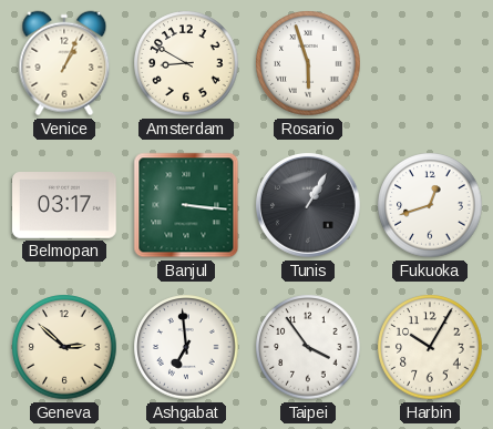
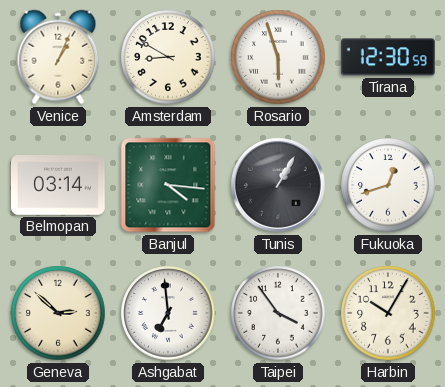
Tirana: none -> 12:30 (388, 57)
Belmopan: 03:17 -> 03:14 (59, 185)
Banjul: 3:16 -> 4:16 (168, 185)
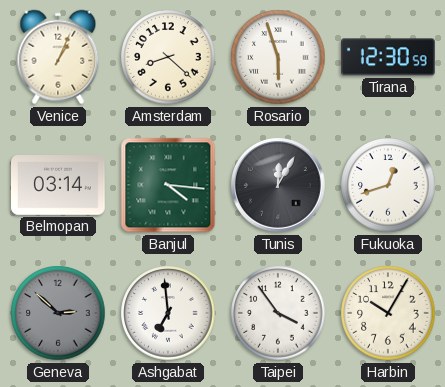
Amsterdam: 8:50 -> 8:22 (168, 57)
Tunis: 1:05 -> 12:05 (278, 185)
Geneva dial: cream -> grey (58, 313)
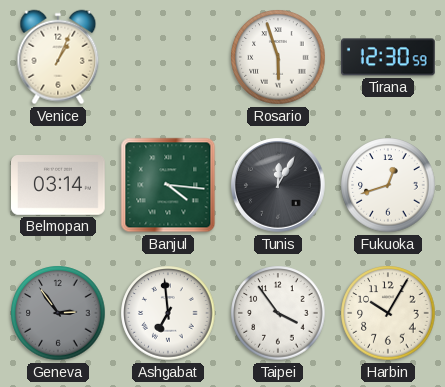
Amsterdam: 8:22 -> none (168, 57)
Geneva: 2:52 -> 2:54 (58, 313)
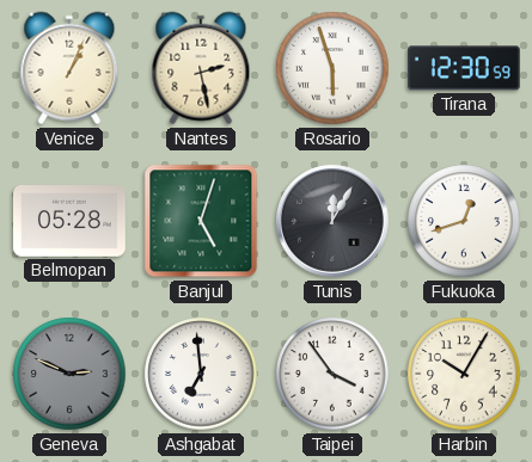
Nantes: none -> 2:28 (201, 68)
Belmopan: 03:14 -> 05:28 (71, 221)
Banjul: 4:16 -> 5:03 (201, 221)
Geneva: 2:54 -> 2:49 (69, 374)
